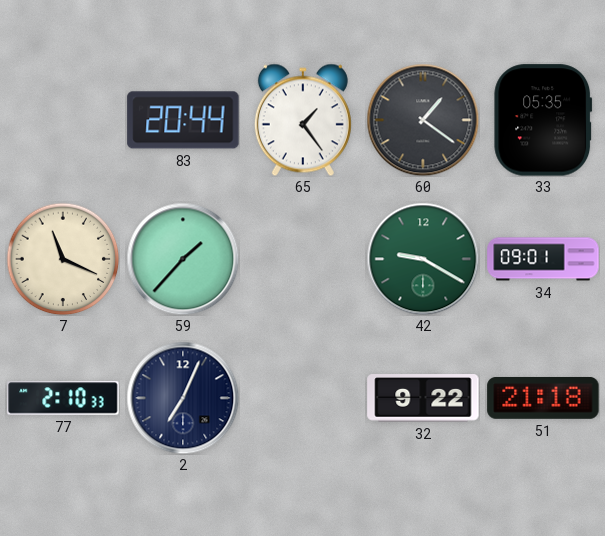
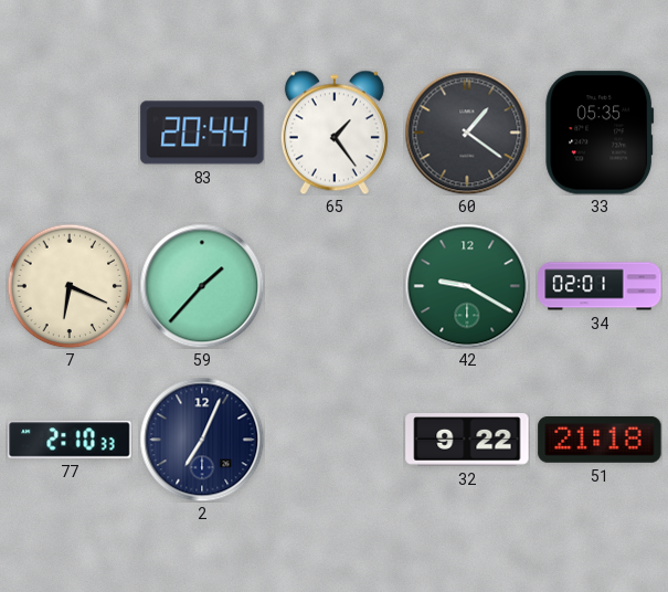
7: 11:19 -> 6:19 (70, 286)
34: 09:01 -> 02:01 (600, 286)
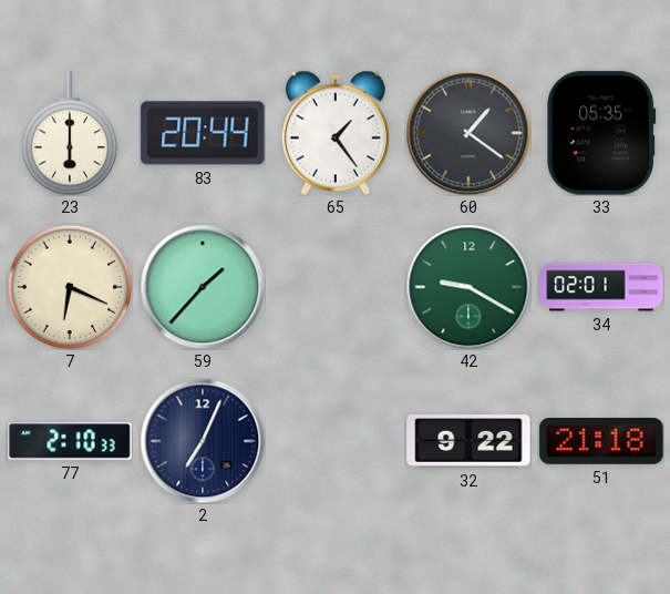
23: none -> 6:00 (70, 133)
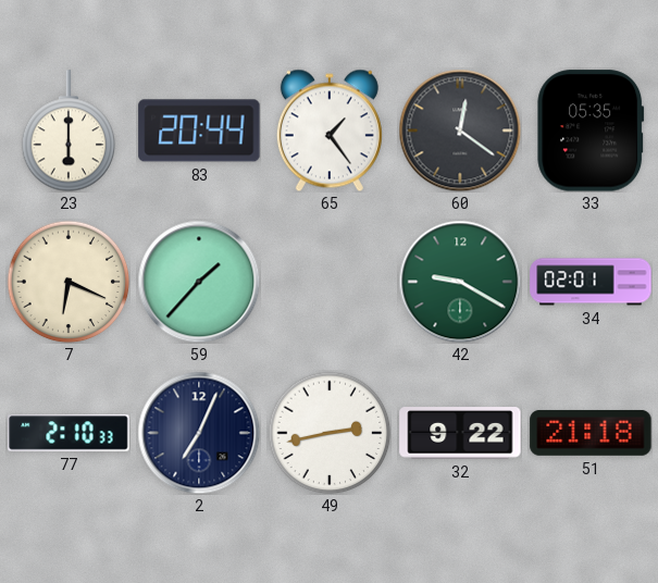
60: 1:21 -> 12:21 (460, 131)
49: none -> 2:43 (330, 433)
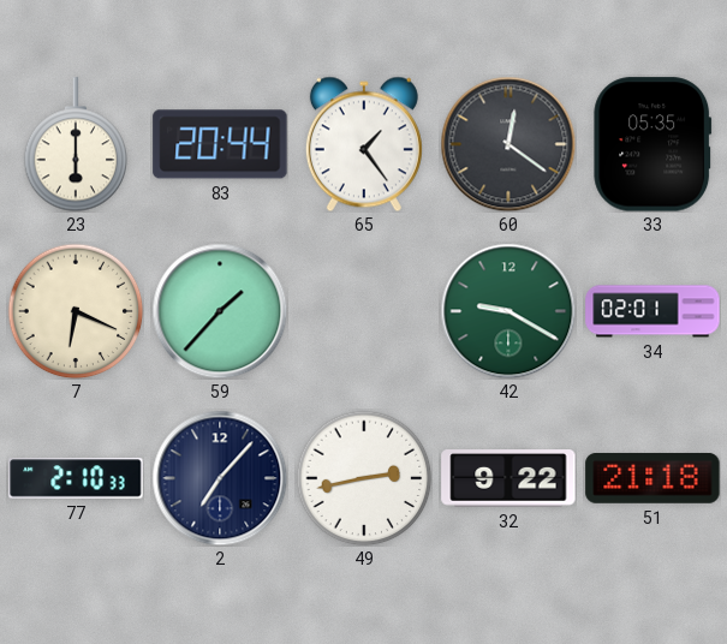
2: 7:04 -> 7:07 (220, 478)
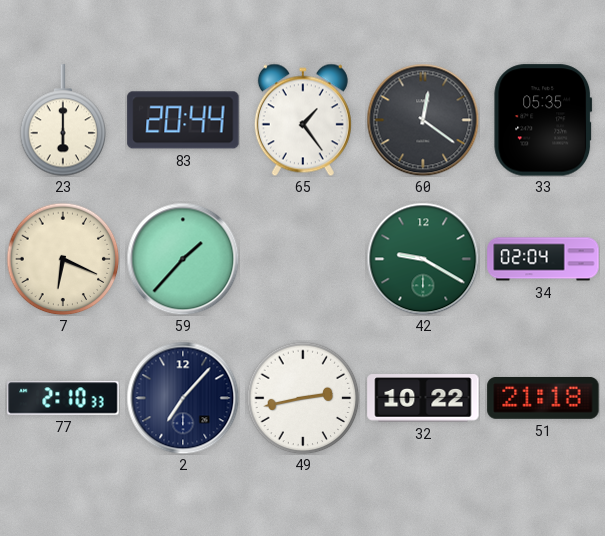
34: 02:01 -> 02:04 (543, 259)
32: 9:22 -> 10:22 (423, 398)
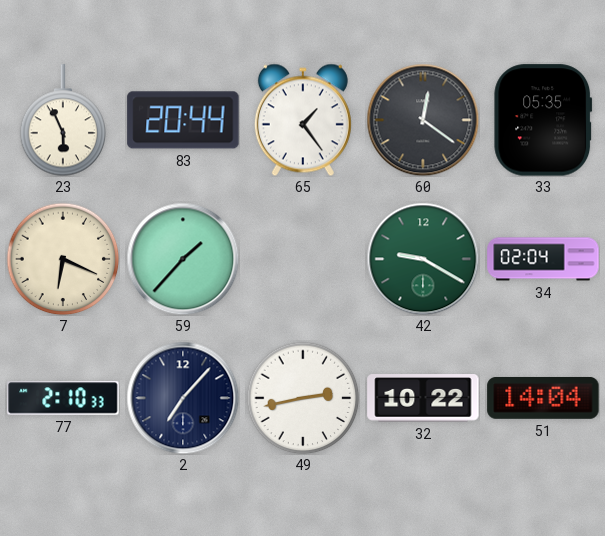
23: 6:00 -> 5:56 (63, 120)
51: 21:18 -> 14:04 (543, 398)
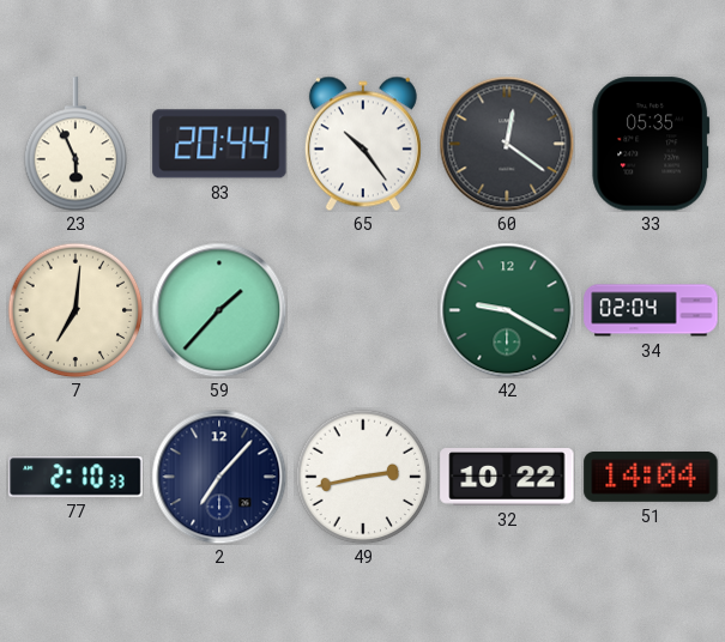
65: 1:24 -> 10:24 (363, 144)
7: 6:19 -> 7:01 (75, 310)
